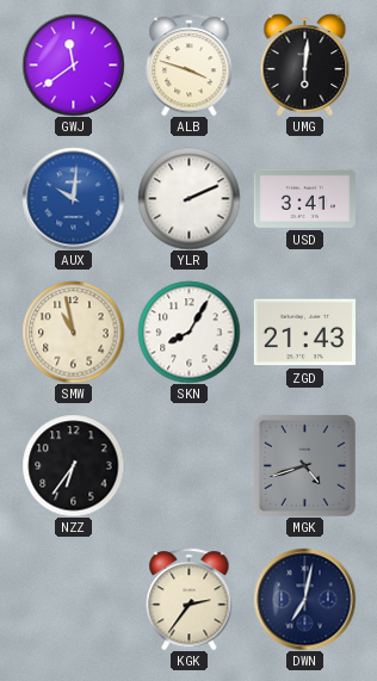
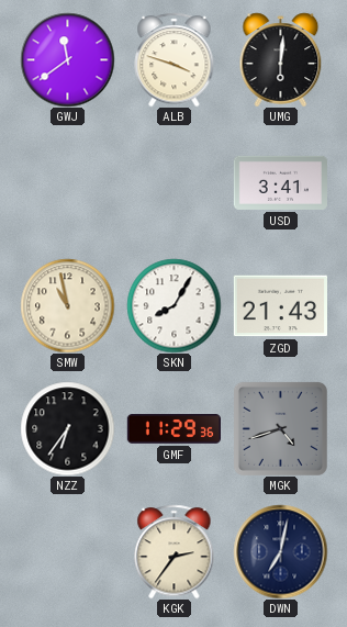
AUX: 10:01 -> none (73, 198)
YLR: 2:11 -> none (188, 198)
GMF: none -> 11:29 (173, 429)
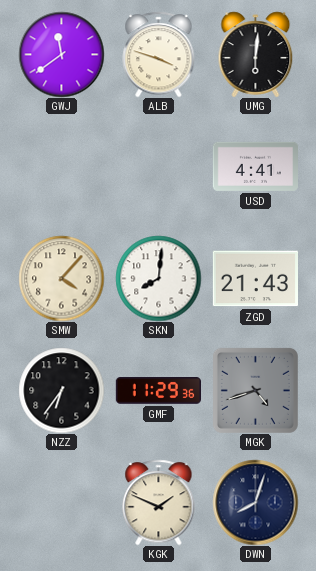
USD: 3:41 -> 4:41 (255, 166)
SMW: 10:58 -> 4:07 (61, 278)
SKN: 8:05 -> 8:01 (158, 278)
KGK: 2:36 -> 1:49 (159, 502)
DWN: 7:02 -> 8:03 (255, 502)
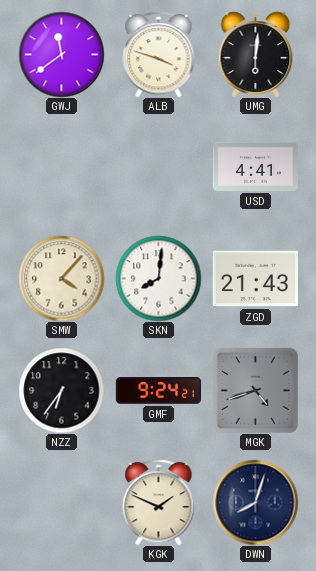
GMF: 11:29 -> 9:24 (158, 391)
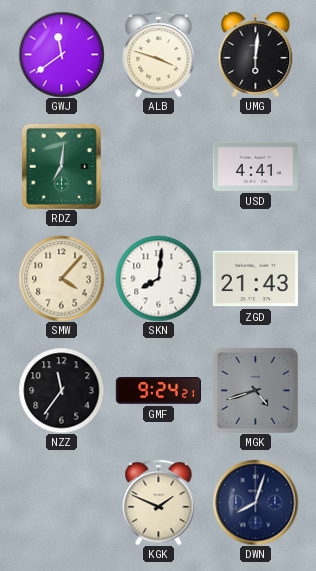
RDZ: none -> 7:01 (61, 166)
NZZ: 6:36 -> 11:36 (61, 390)
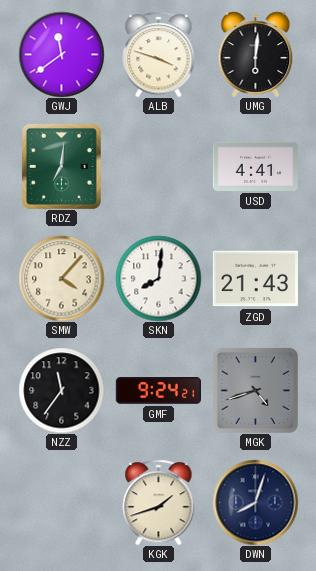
KGK: 1:49 -> 1:42 (159, 502)
